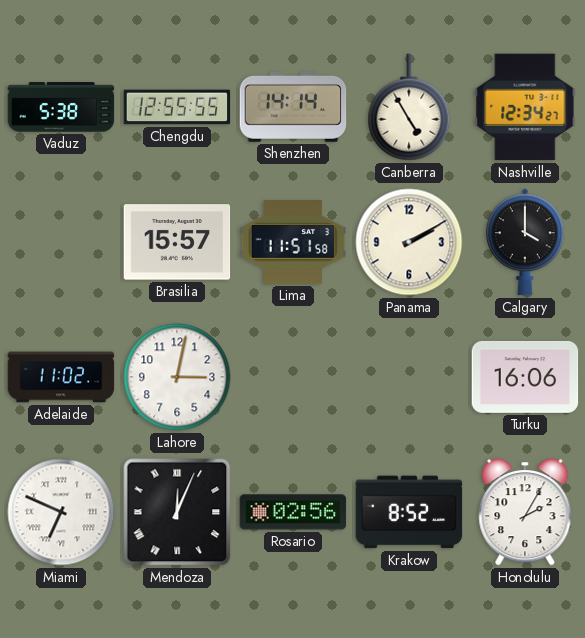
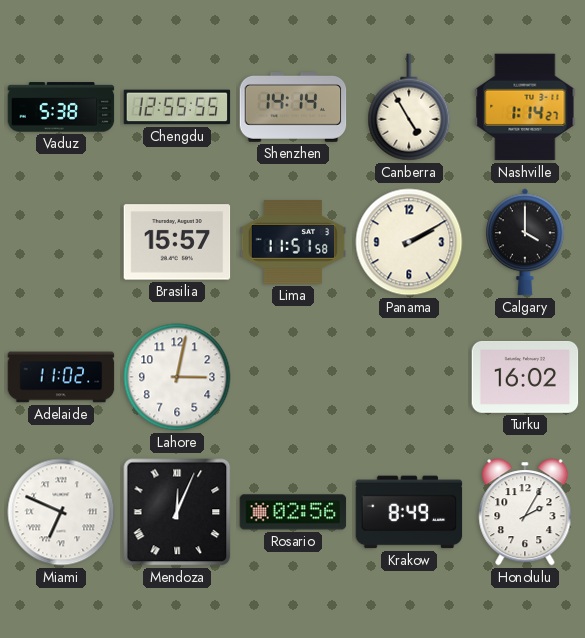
Nashville: 12:34 -> 1:14 (525, 107)
Turku: 16:06 -> 16:02 (525, 377)
Krakow: 8:52 -> 8:49 (409, 512)
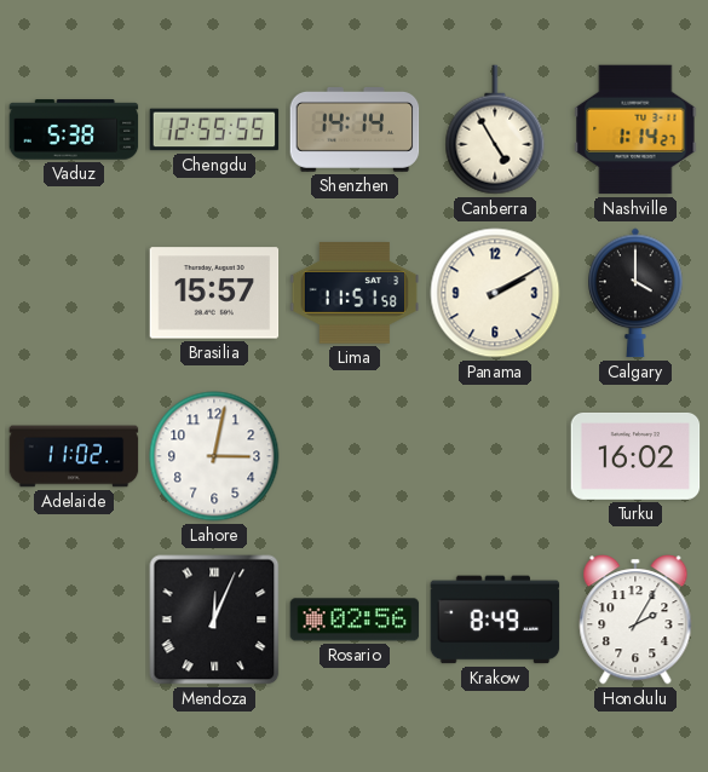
Miami: 6:49 -> none (61, 512)
